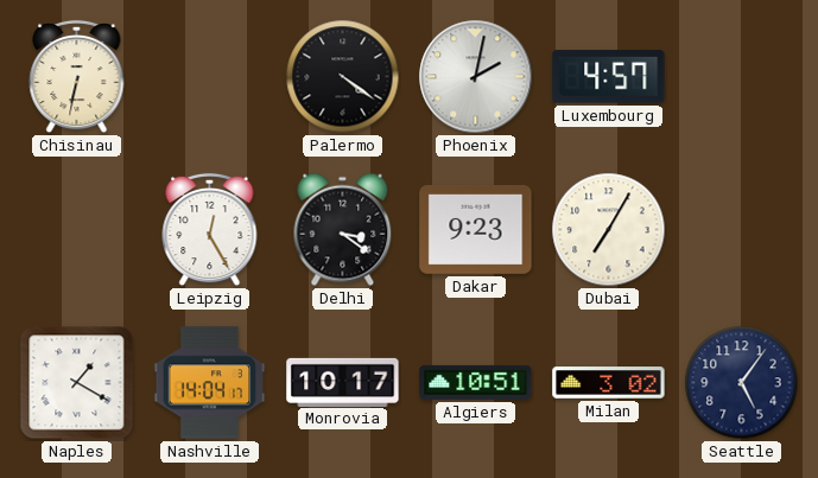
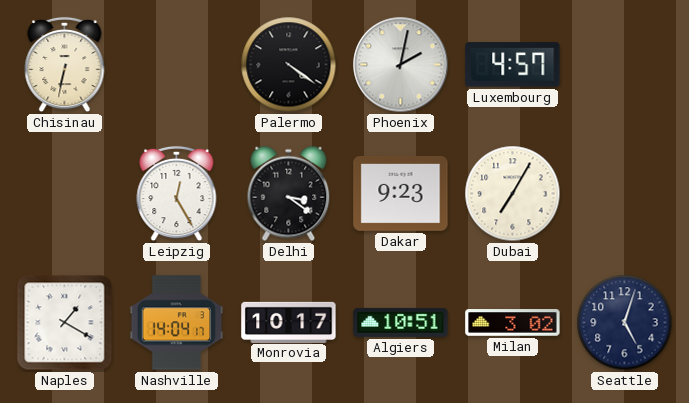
Seattle: 5:06 -> 5:03 (625, 323)
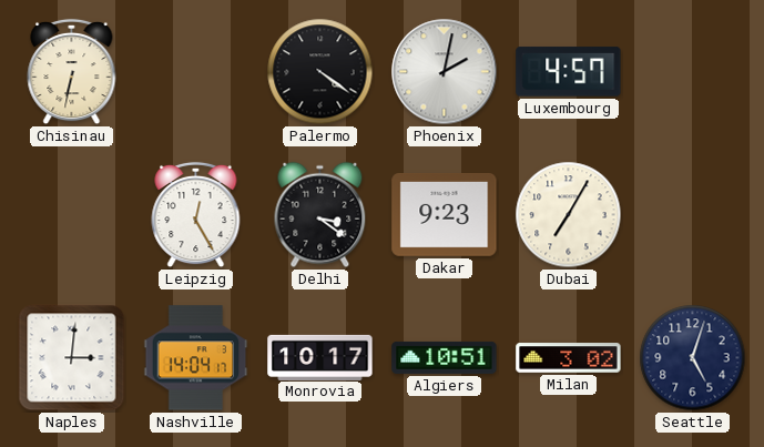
Naples: 1:20 -> 3:01 (72, 358)
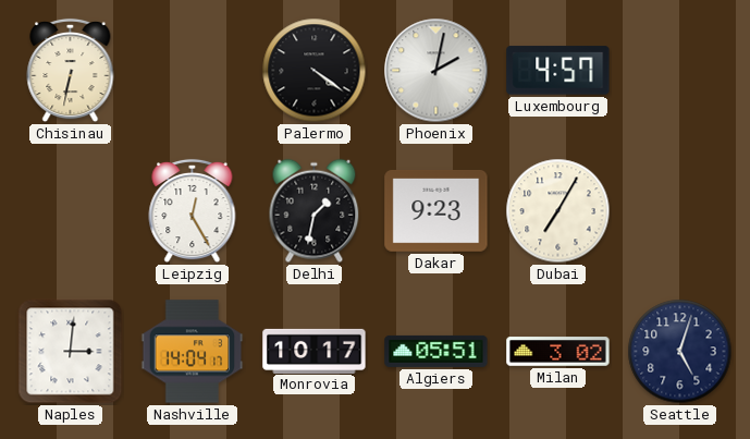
Delhi: 3:21 -> 1:32 (315, 211)
Algiers: 10:51 -> 05:51 (437, 351)
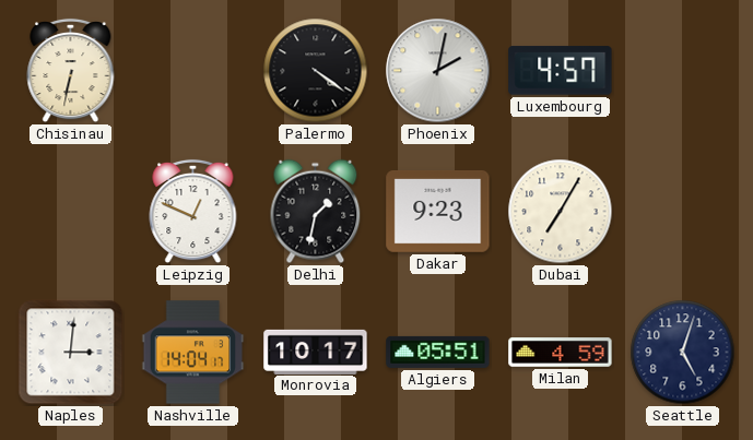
Leipzig: 12:25 -> 12:49 (193, 212)
Milan: 3:02 -> 4:59 (561, 353)
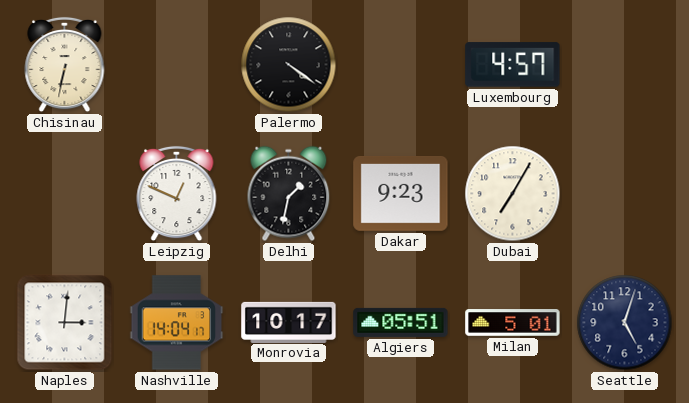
Phoenix: 2:02 -> none (438, 71)
Milan: 4:59 -> 5:01 (513, 323)
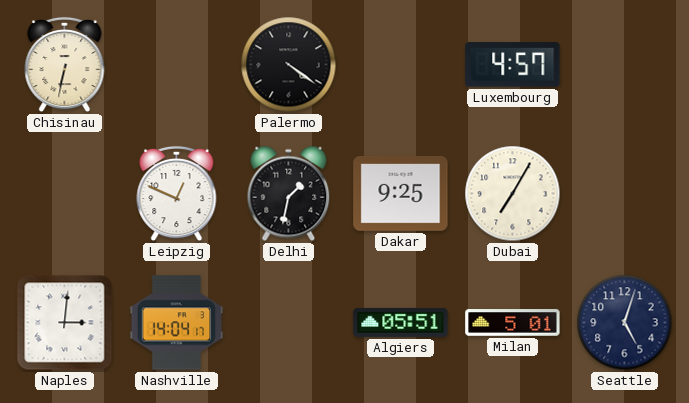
Dakar: 9:23 -> 9:25 (401, 194)
Monrovia: 10:17 -> none (289, 322)
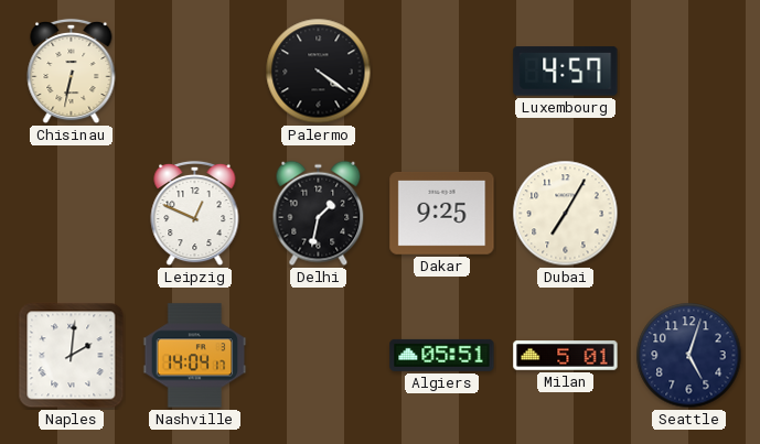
Naples: 3:01 -> 2:01 (72, 356)
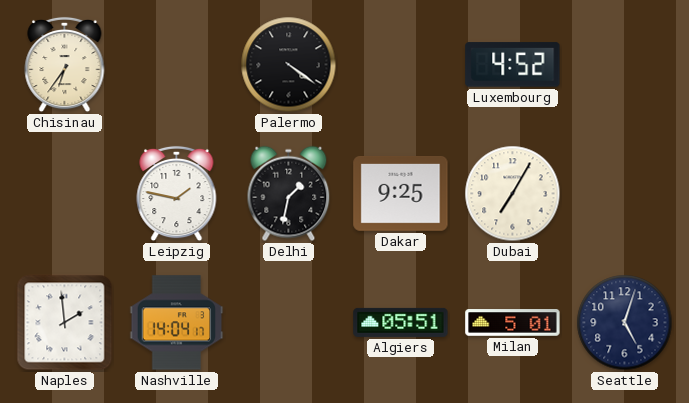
Chisinau: 6:32 -> 6:36 (65, 65)
Luxembourg: 4:57 -> 4:52 (513, 65)
Leipzig: 12:49 -> 1:47 (177, 194)
Naples: 2:01 -> 1:59 (65, 323)
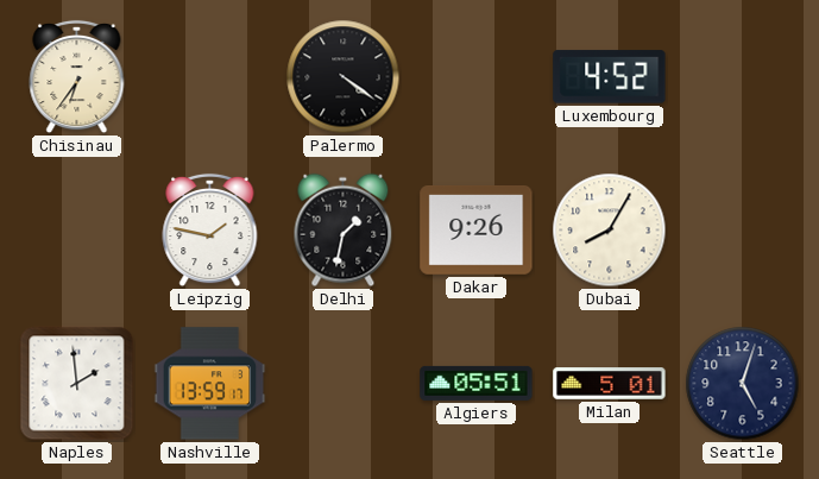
Dakar: 9:25 -> 9:26 (477, 231)
Dubai: 7:05 -> 8:05 (610, 231)
Nashville: 14:04 -> 13:59 (210, 384)
